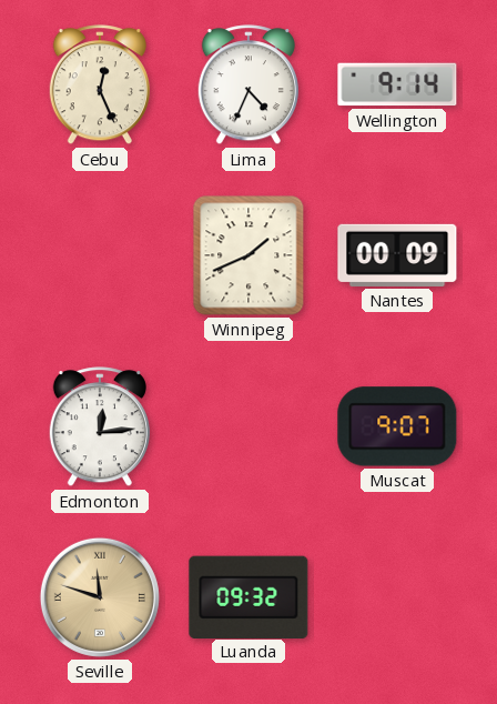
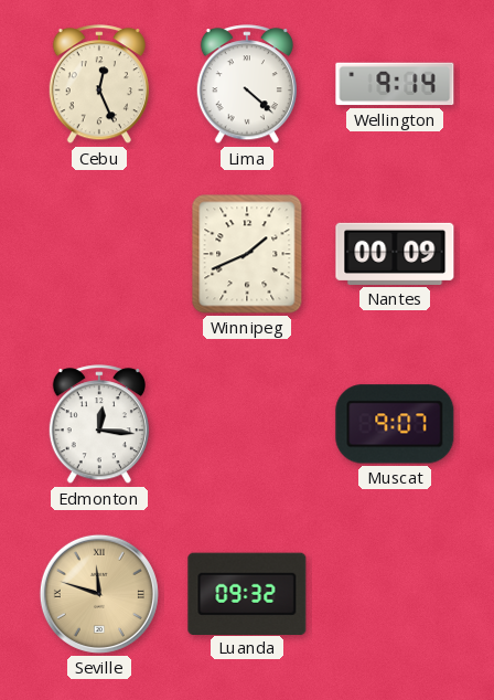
Lima: 4:34 -> 4:22 (247, 85)
Edmonton: 12:14 -> 12:16 (99, 425)
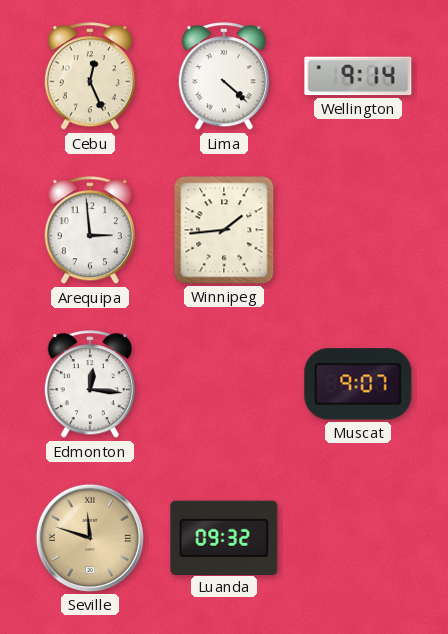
Arequipa: none -> 2:59 (90, 231)
Winnipeg: 1:41 -> 1:44 (224, 230)
Nantes: 00:09 -> none (395, 254)
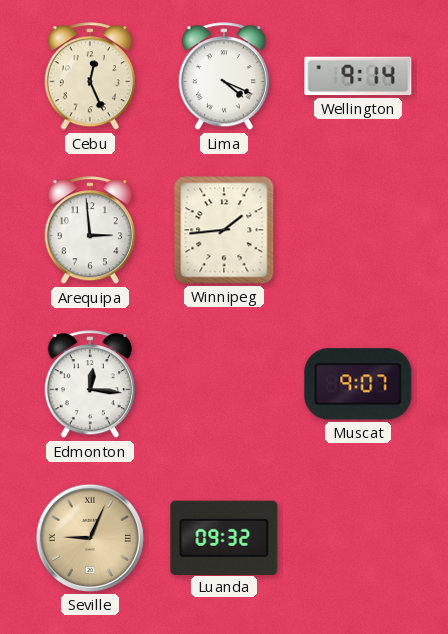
Lima: 4:22 -> 4:19 (224, 77)
Seville: 11:48 -> 9:04 (90, 538)
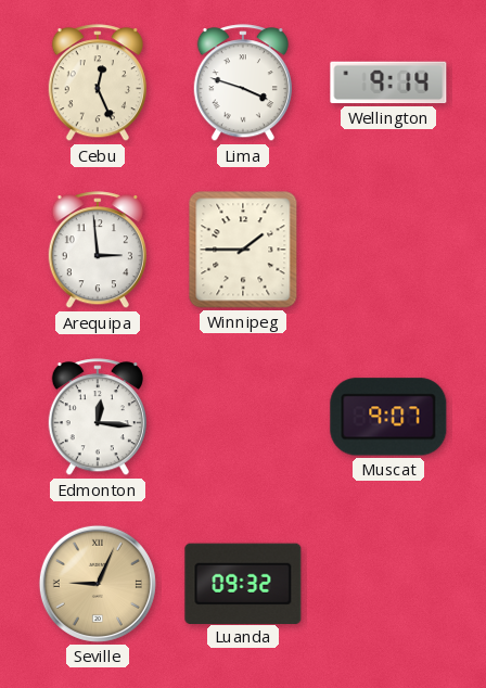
Lima: 4:19 -> 3:48 (243, 84)
Winnipeg: 1:44 -> 1:45 (243, 250)
